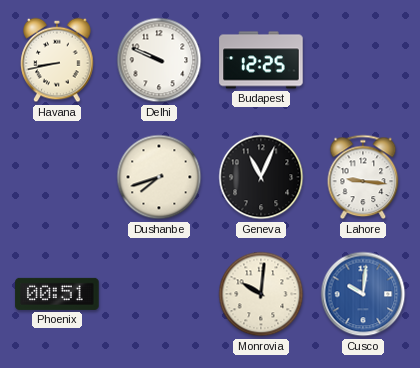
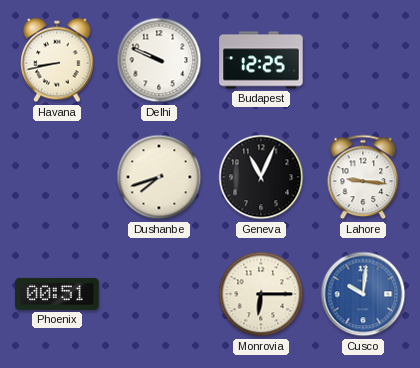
Monrovia: 10:01 -> 6:15 (261, 294)
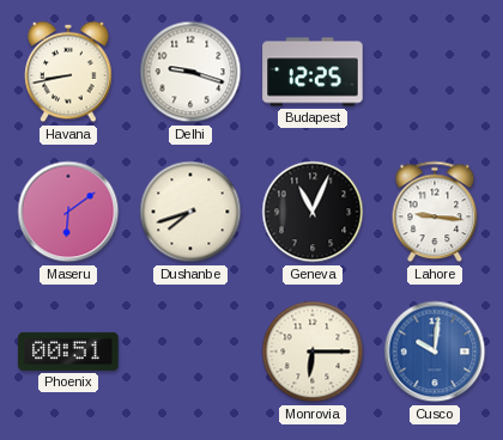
Delhi: 9:49 -> 9:18 (190, 72)
Maseru: none -> 6:09 (68, 212)
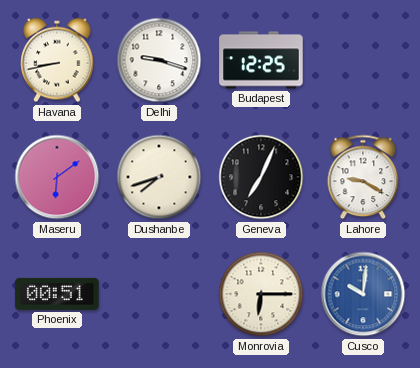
Geneva: 11:04 -> 7:04 (261, 177)
Lahore: 9:16 -> 9:20 (363, 177)
